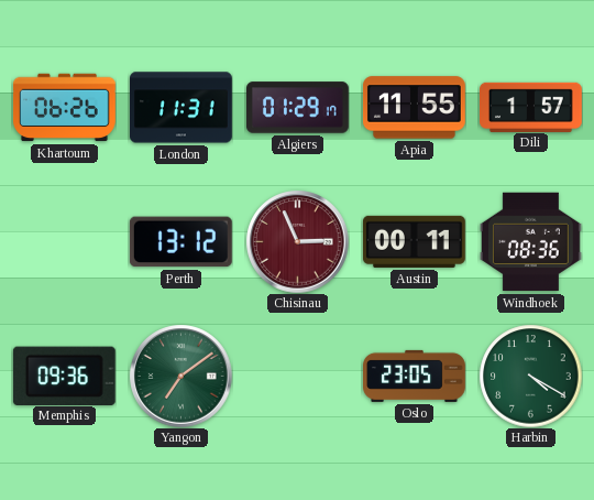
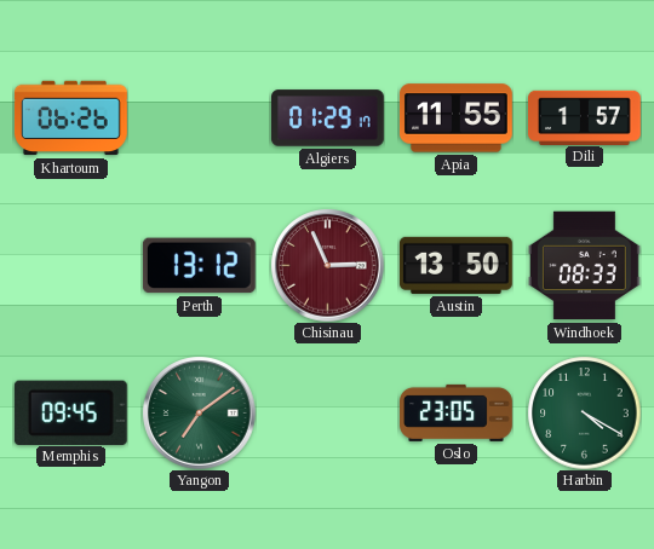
London: 11:31 -> none (182, 108)
Austin: 00:11 -> 13:50 (455, 265)
Windhoek: 08:36 -> 08:33 (584, 266)
Memphis: 09:36 -> 09:45 (70, 412)
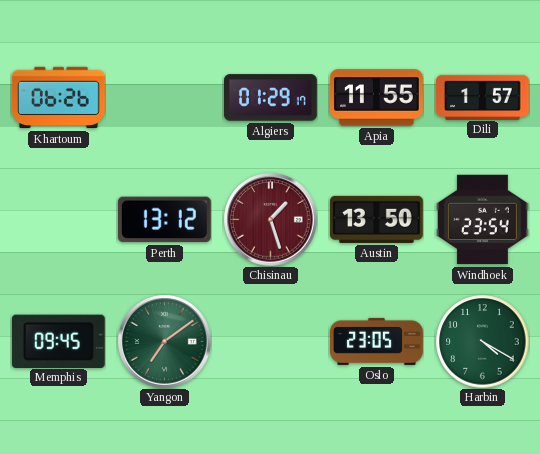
Chisinau: 2:56 -> 1:27 (270, 219)
Windhoek: 08:33 -> 23:54 (482, 220)
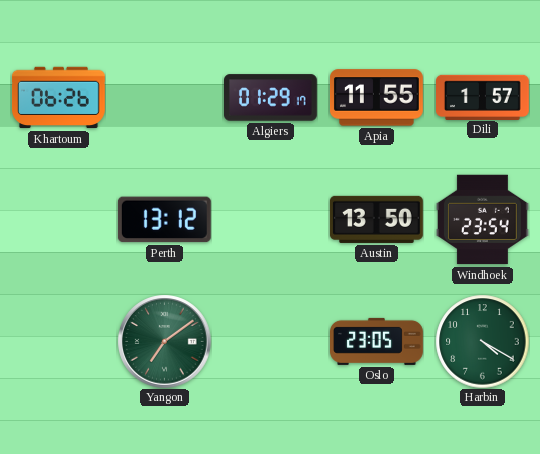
Chisinau: 1:27 -> none (270, 219)
Memphis: 09:45 -> none (58, 341)
